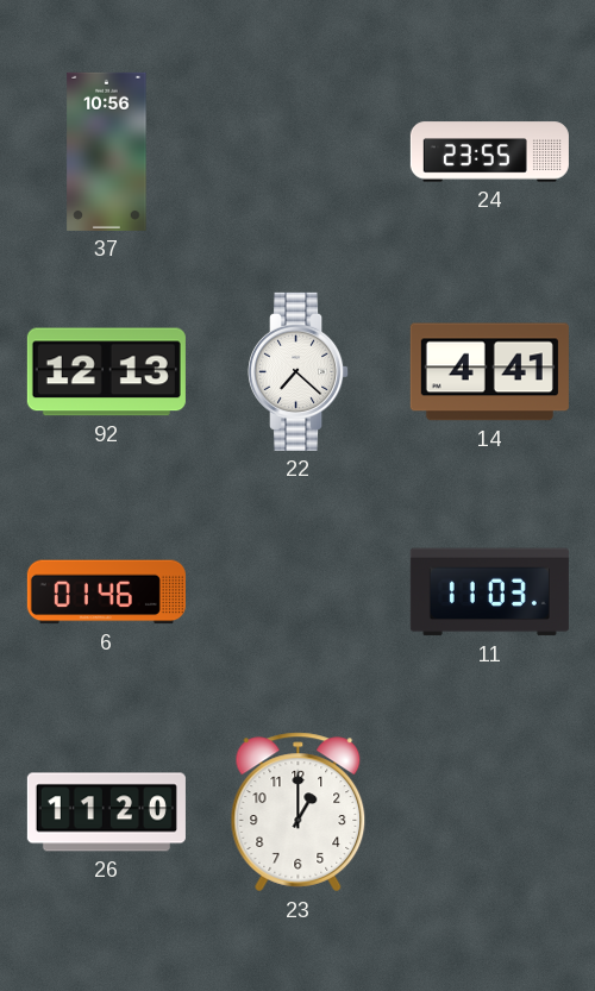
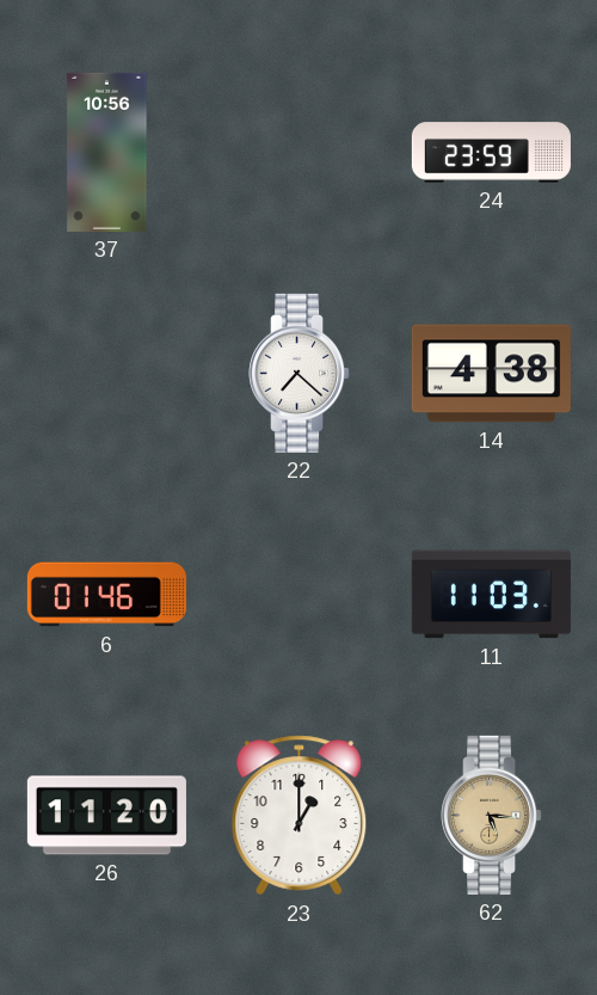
24: 23:55 -> 23:59 (491, 153)
92: 12:13 -> none (106, 372)
14: 4:41 -> 4:38 (491, 374)
62: none -> 5:16 (492, 815)
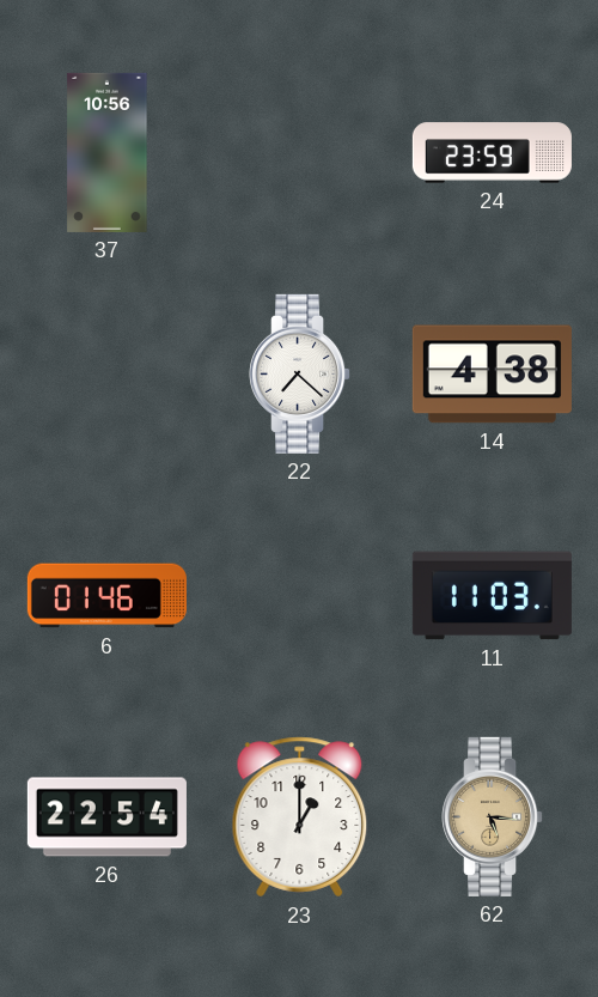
26: 11:20 -> 22:54 (106, 817)
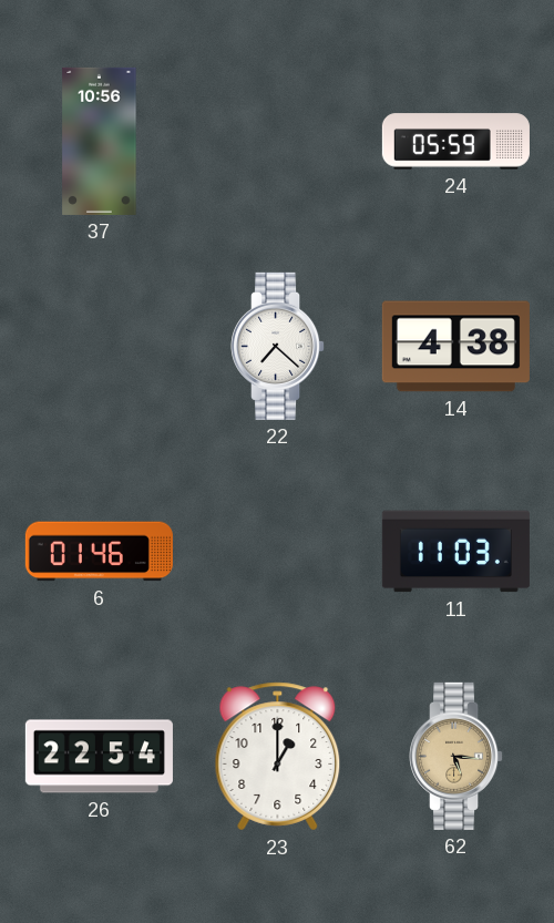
24: 23:59 -> 05:59 (455, 142)
